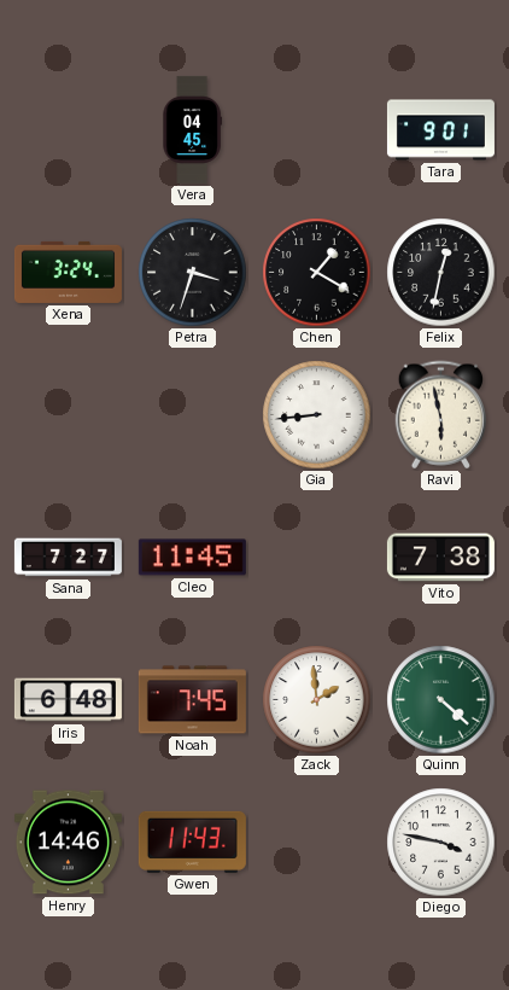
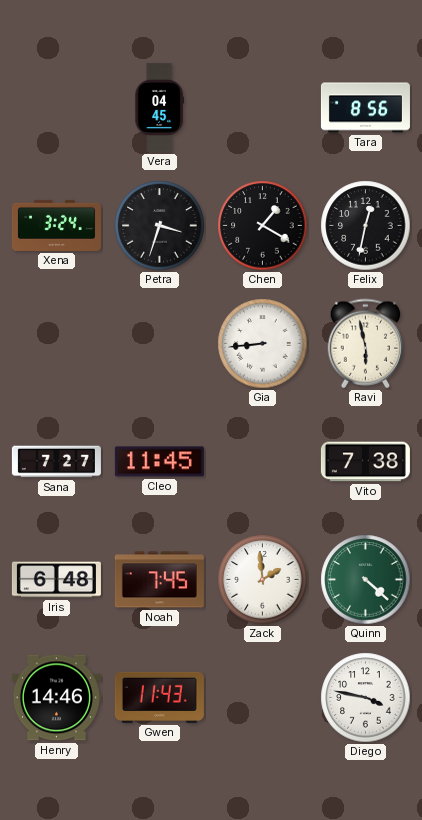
Tara: 9:01 -> 8:56 (365, 108)
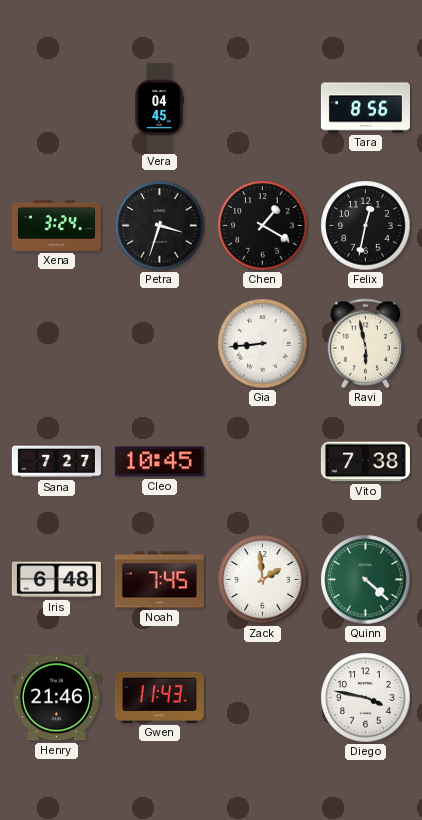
Cleo: 11:45 -> 10:45 (159, 462)
Henry: 14:46 -> 21:46 (56, 698)
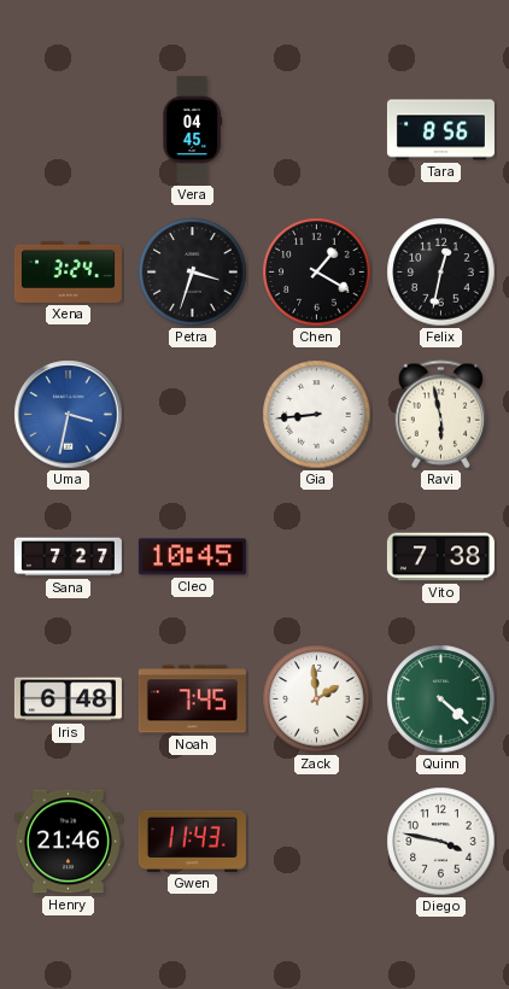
Uma: none -> 3:32 (69, 415)
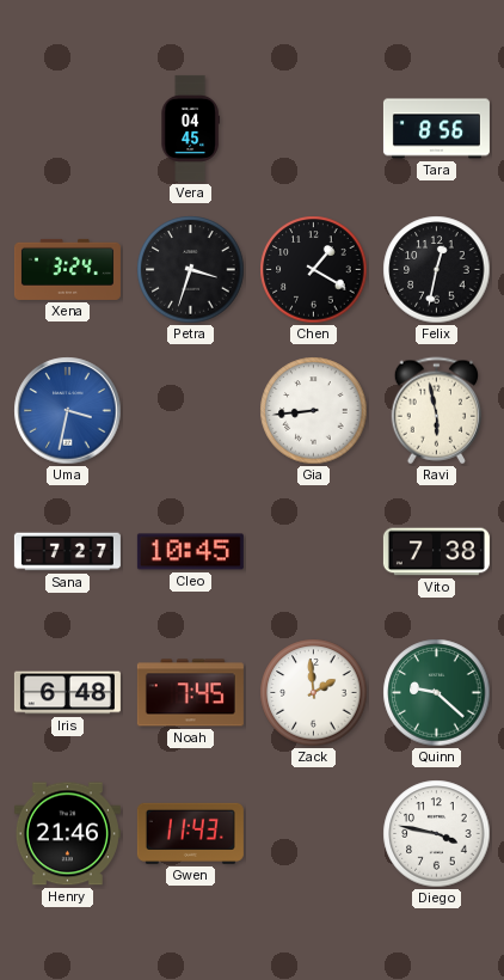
Quinn: 4:22 -> 9:22 (437, 693)
